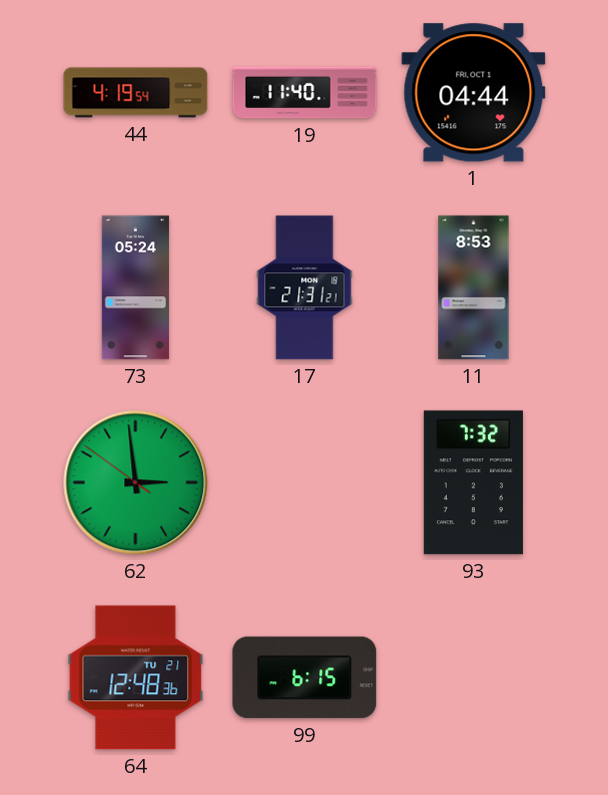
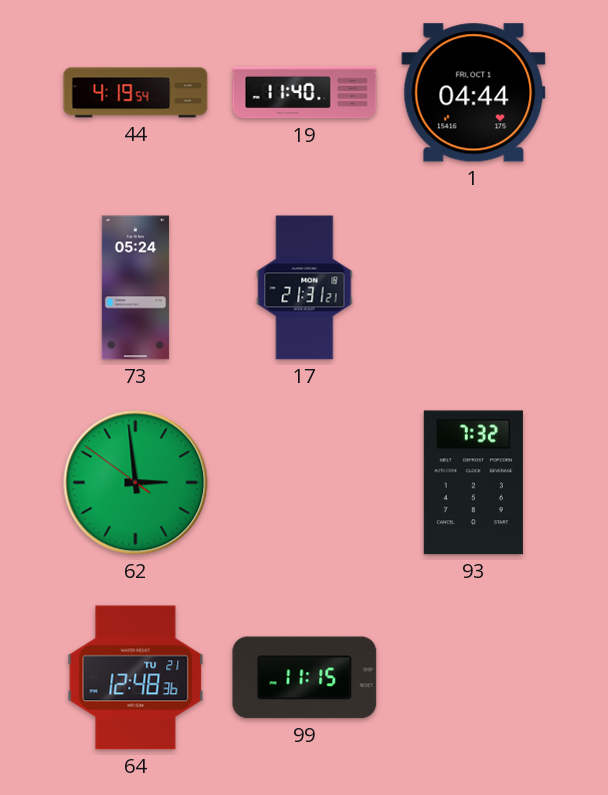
11: 8:53 -> none (474, 288)
99: 6:15 -> 11:15 (305, 678)
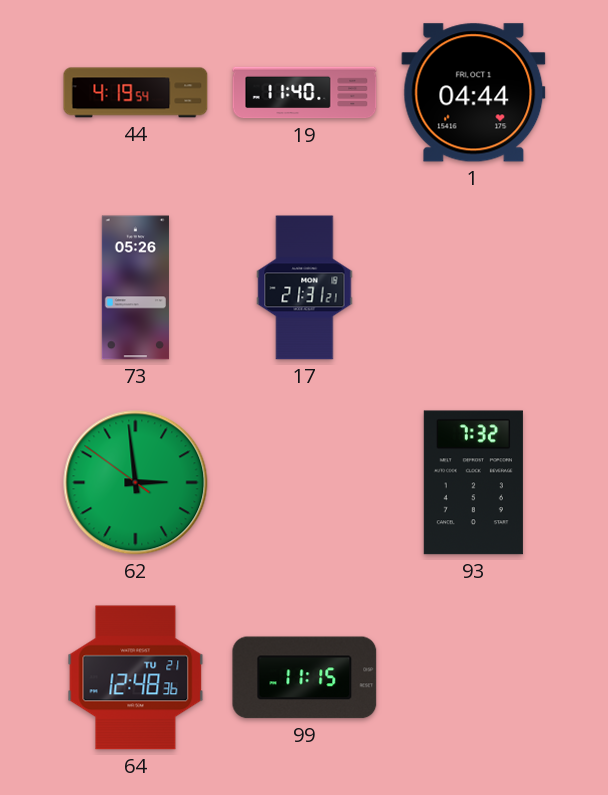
73: 05:24 -> 05:26 (135, 288)
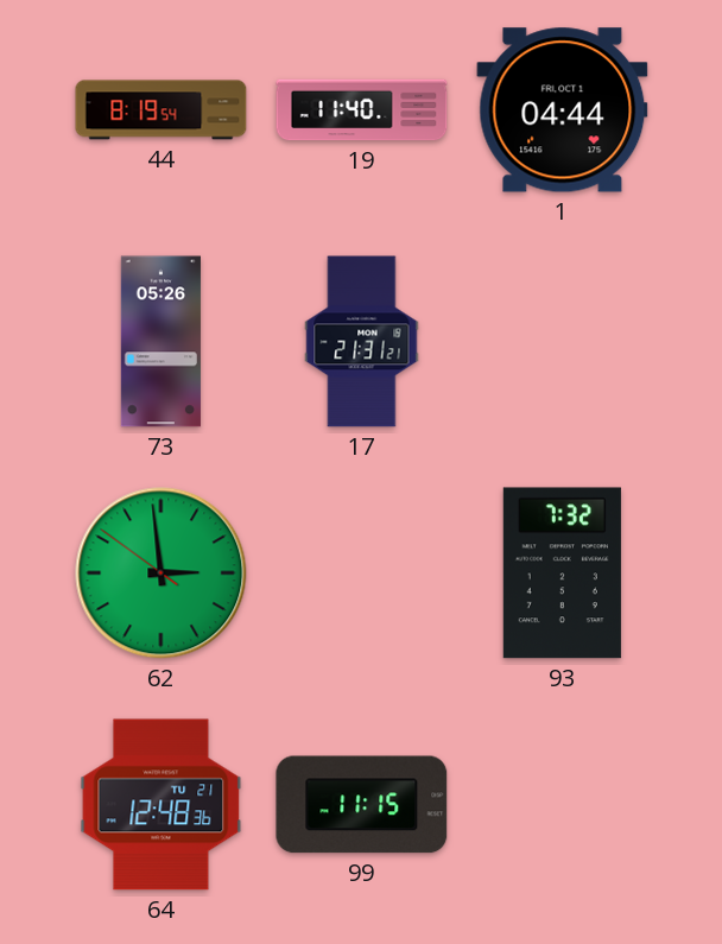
44: 4:19 -> 8:19 (161, 110)
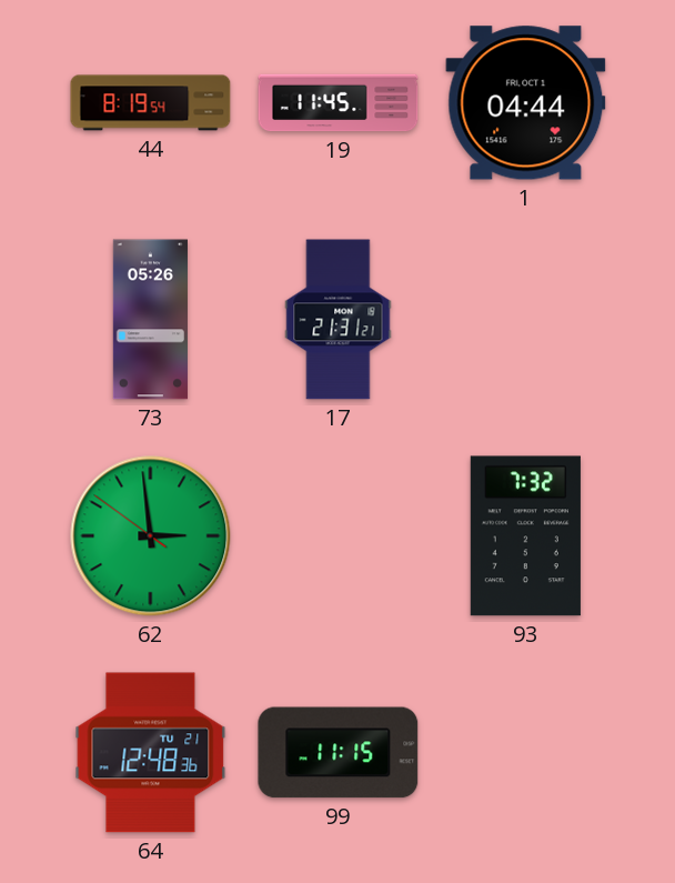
19: 11:40 -> 11:45 (339, 103)
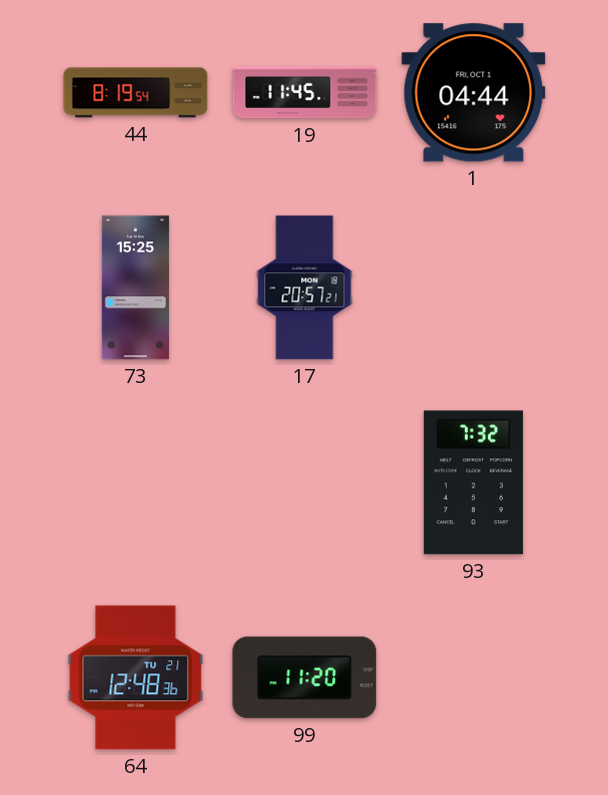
73: 05:26 -> 15:25 (135, 288)
17: 21:31 -> 20:57 (305, 288)
62: 2:58 -> none (151, 536)
99: 11:15 -> 11:20 (305, 678)
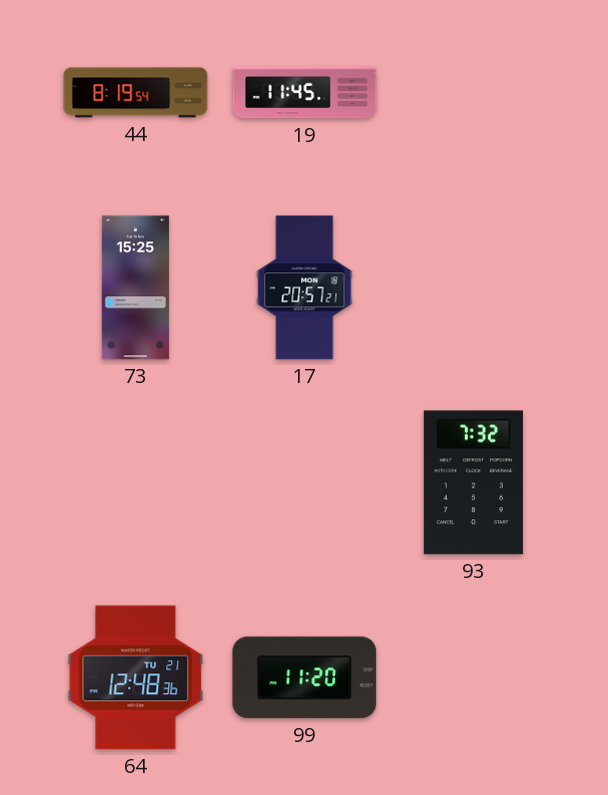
1: 04:44 -> none (474, 93)
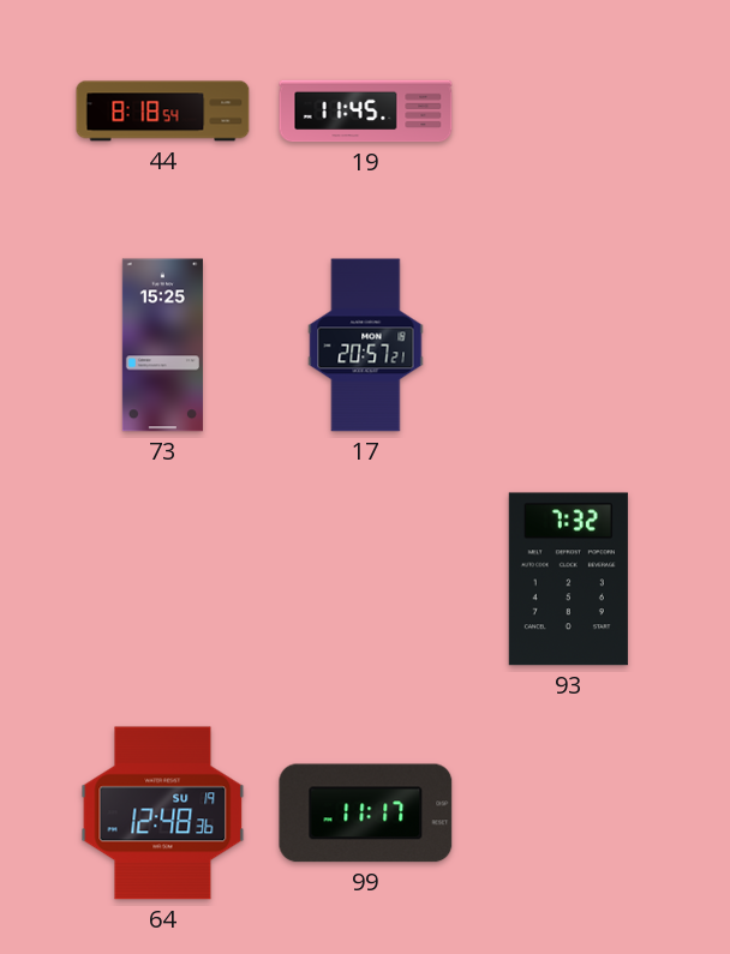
44: 8:19 -> 8:18 (163, 112)
64 date: TU 21 -> SU 19 (163, 814)
99: 11:20 -> 11:17 (366, 814)
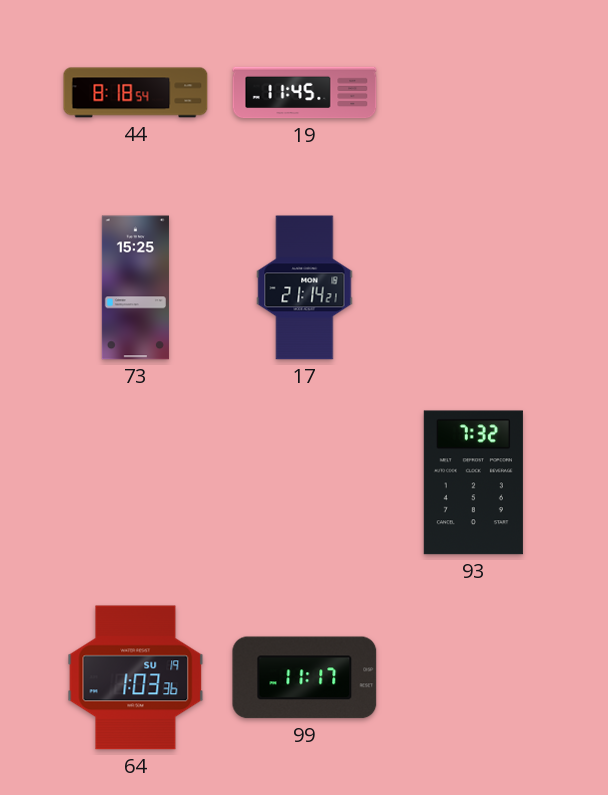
17: 20:57 -> 21:14 (305, 288)
64: 12:48 -> 1:03 (136, 678)
